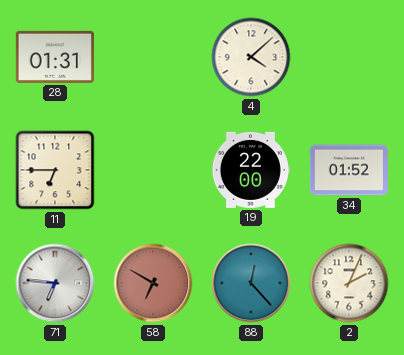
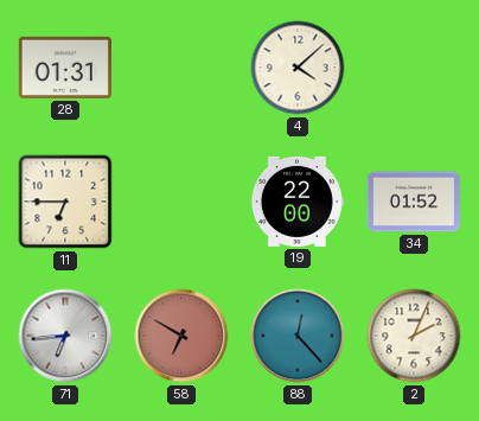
71: 6:46 -> 6:44 (65, 336)
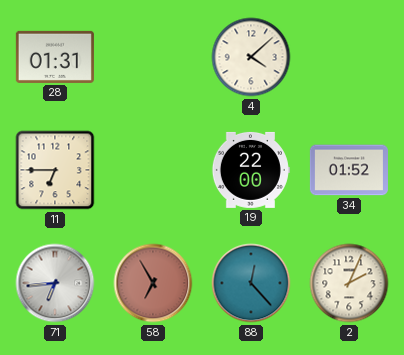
58: 6:50 -> 6:55 (153, 283)
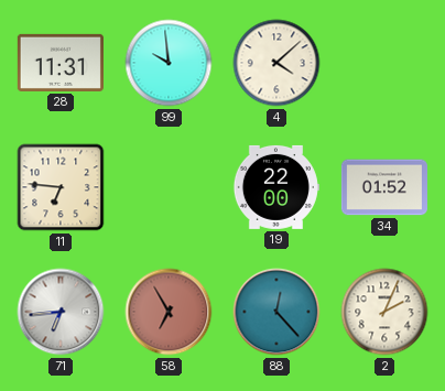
28: 01:31 -> 11:31 (61, 63)
99: none -> 9:59 (169, 63)
11: 6:45 -> 6:46 (61, 187)
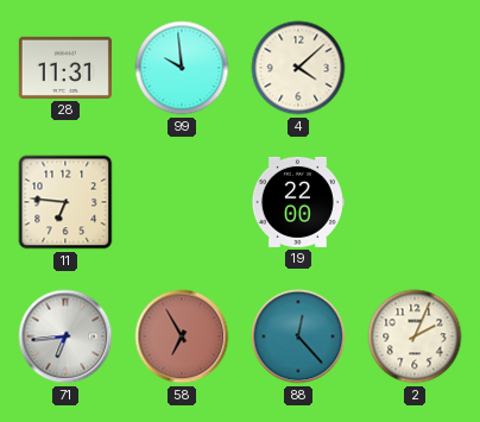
34: 01:52 -> none (384, 187)
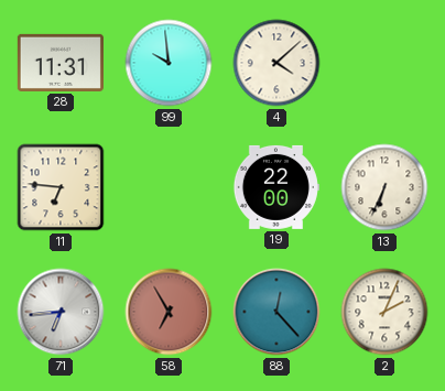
13: none -> 6:34 (384, 187)
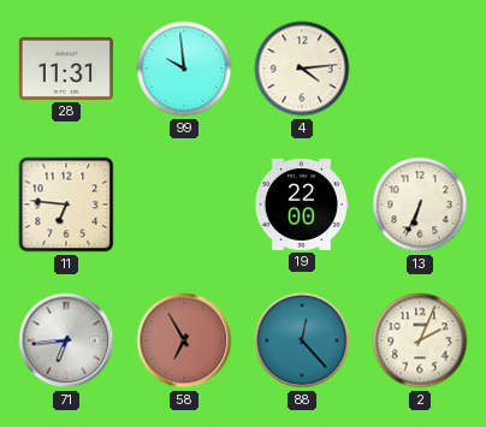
4: 4:08 -> 4:14 (302, 69)
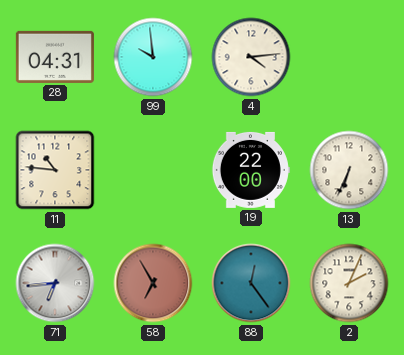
28: 11:31 -> 04:31 (55, 57)
11: 6:46 -> 10:46 (55, 170)
88: 12:23 -> 12:24 (251, 283)
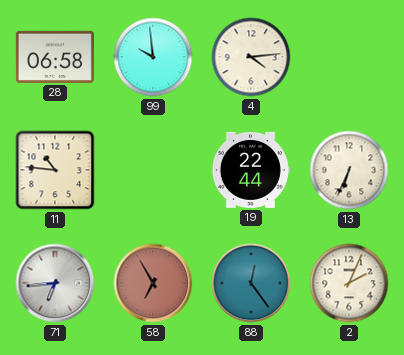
28: 04:31 -> 06:58 (55, 57)
19: 22:00 -> 22:44 (250, 170)
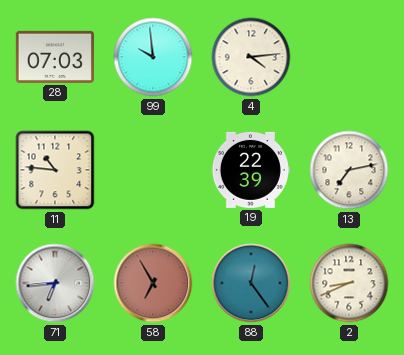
28: 06:58 -> 07:03 (55, 57)
19: 22:44 -> 22:39 (250, 170)
13: 6:34 -> 7:13 (349, 170)
2: 2:04 -> 8:41 (349, 283)
